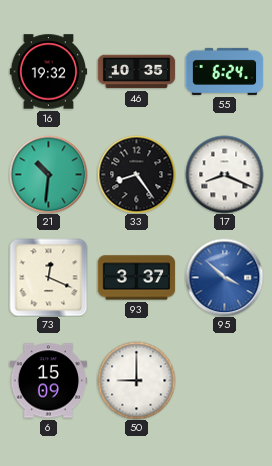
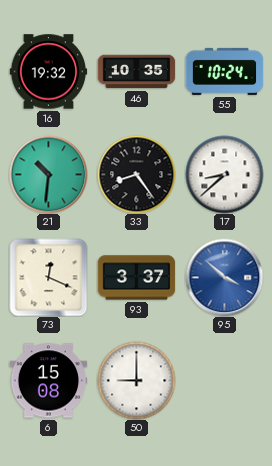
55: 6:24 -> 10:24 (224, 71)
17: 8:19 -> 8:38 (224, 174)
6: 15:09 -> 15:08 (48, 381)
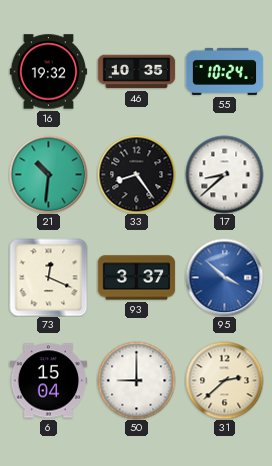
6: 15:08 -> 15:04 (48, 381)
31: none -> 2:38 (224, 380)
